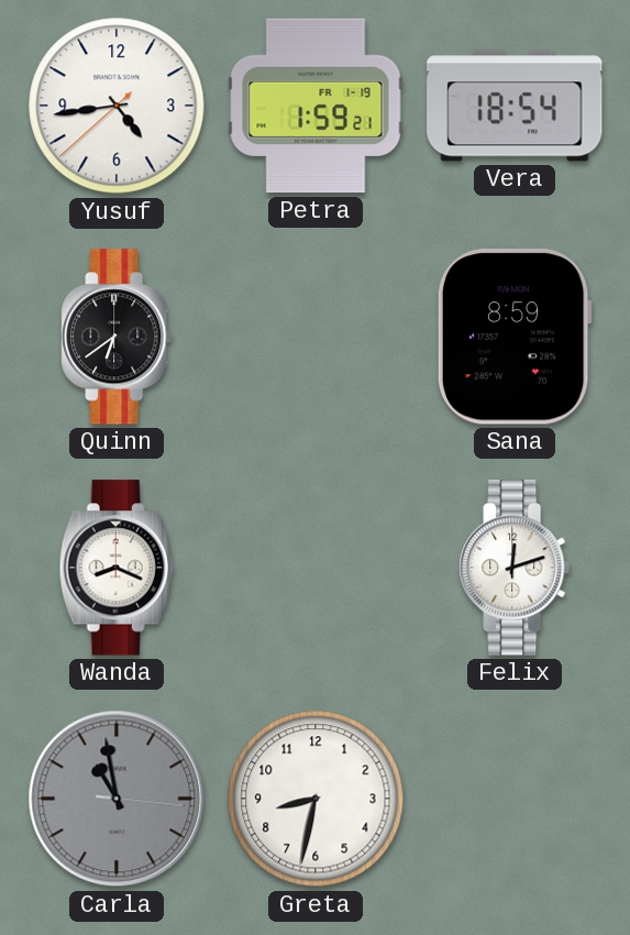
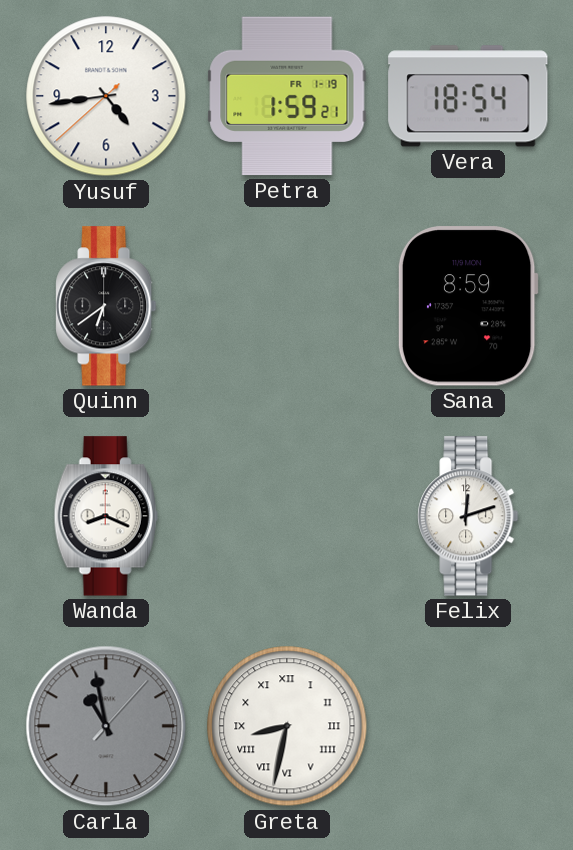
Carla: 10:58:16 -> 10:58:07 (106, 726)
Greta numerals: Arabic -> Roman (287, 726)
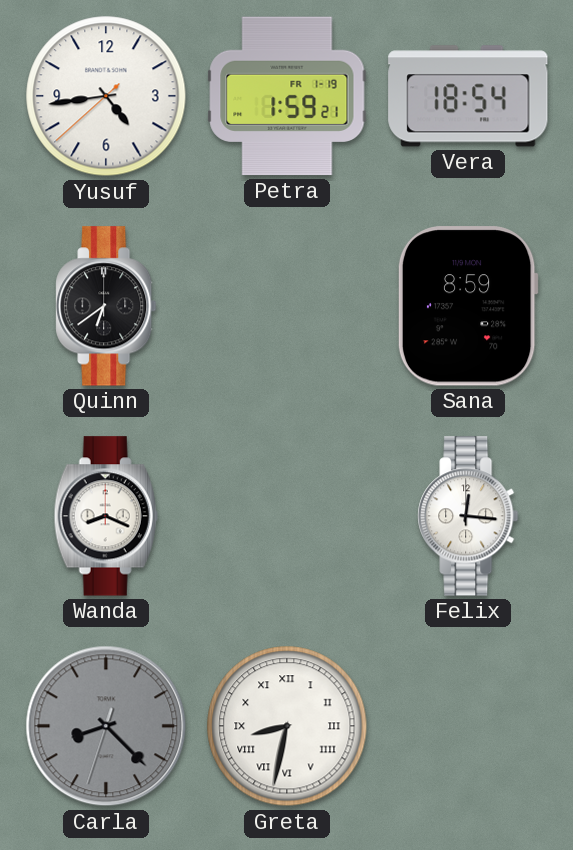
Felix: 12:12 -> 12:16 (468, 516)
Carla: 10:58 -> 8:22 (106, 726)
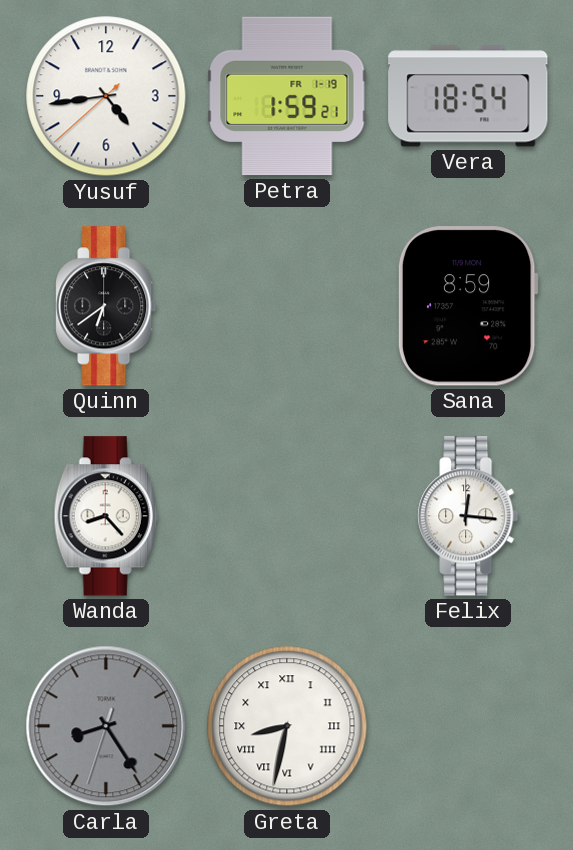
Wanda: 8:19 -> 8:23 (106, 516)
Carla: 8:22 -> 8:24 (106, 726)
